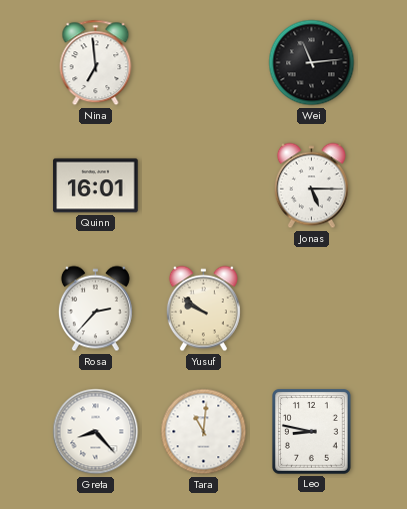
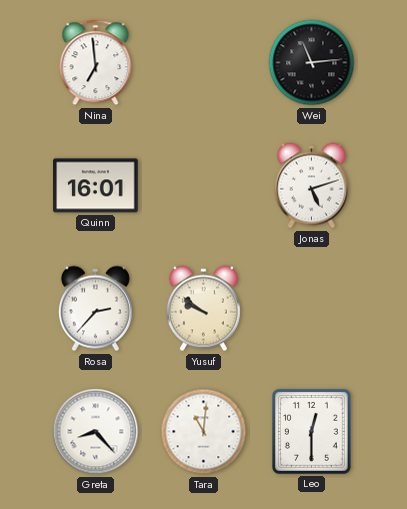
Jonas: 5:15 -> 5:12 (311, 186)
Leo: 8:47 -> 12:30 (312, 432)
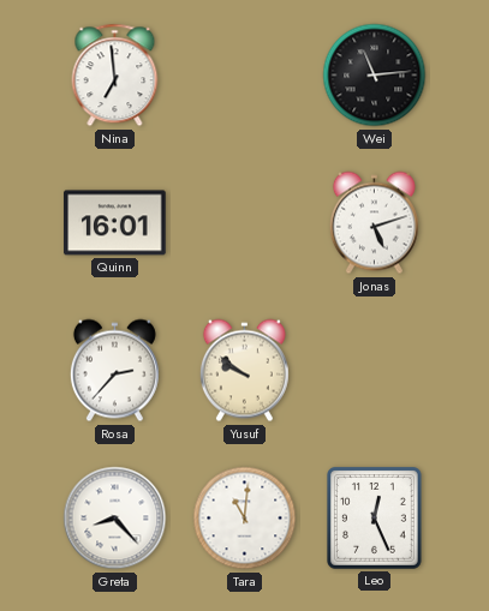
Leo: 12:30 -> 12:26 (375, 519)
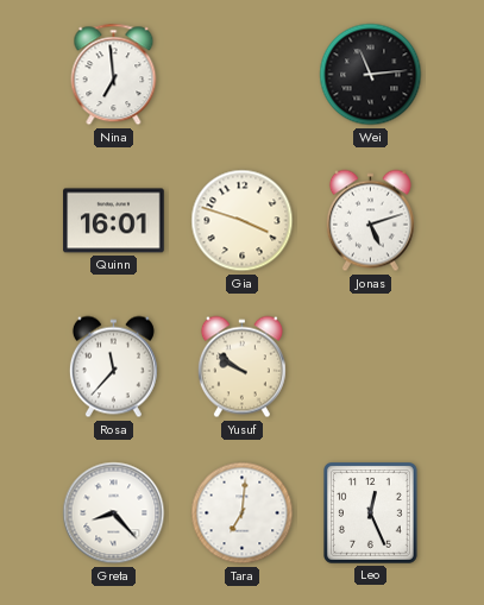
Gia: none -> 3:48 (243, 221)
Rosa: 2:37 -> 11:37 (113, 367)
Tara: 11:01 -> 7:01 (243, 513)
